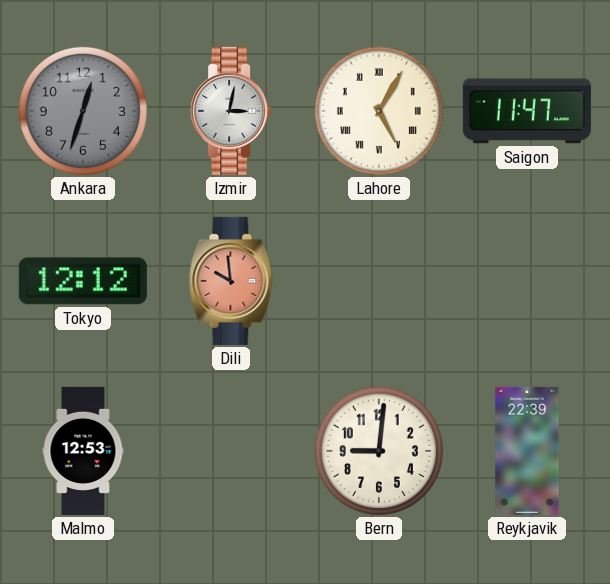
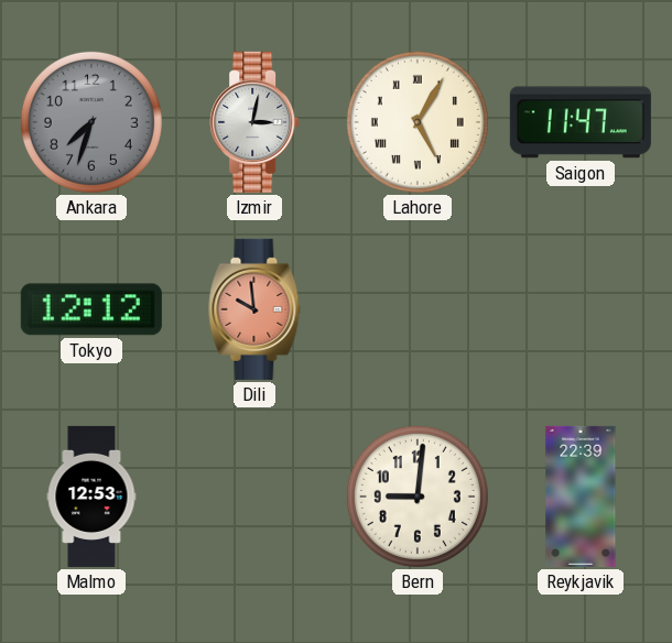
Ankara: 12:33 -> 7:33 (91, 122)
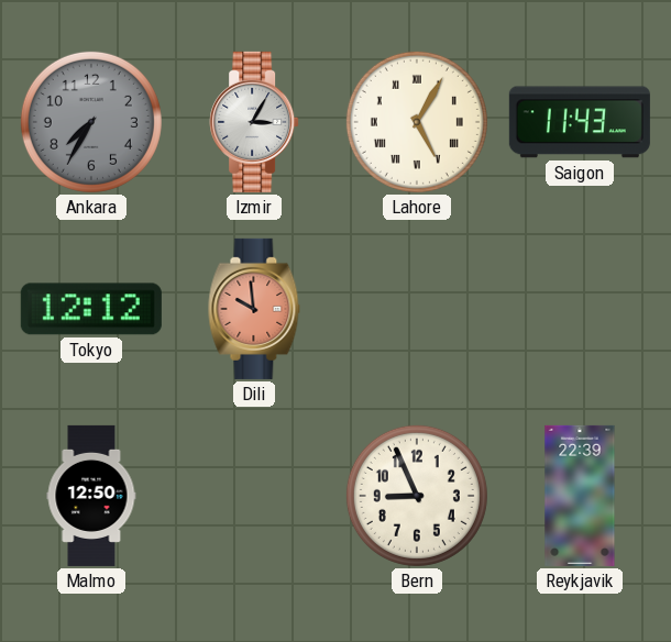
Ankara: 7:33 -> 7:35 (91, 122)
Izmir: 3:02 -> 3:05 (254, 122)
Saigon: 11:47 -> 11:43 (580, 122)
Malmo: 12:53 -> 12:50 (91, 496)
Bern: 9:01 -> 8:56 (417, 496)
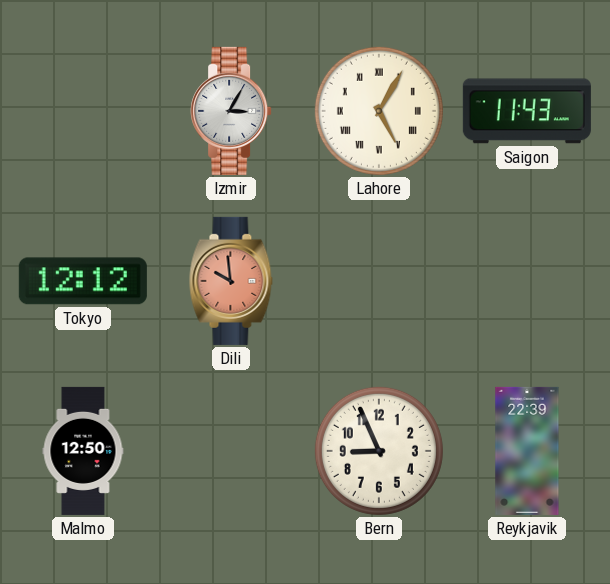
Ankara: 7:35 -> none (91, 122)
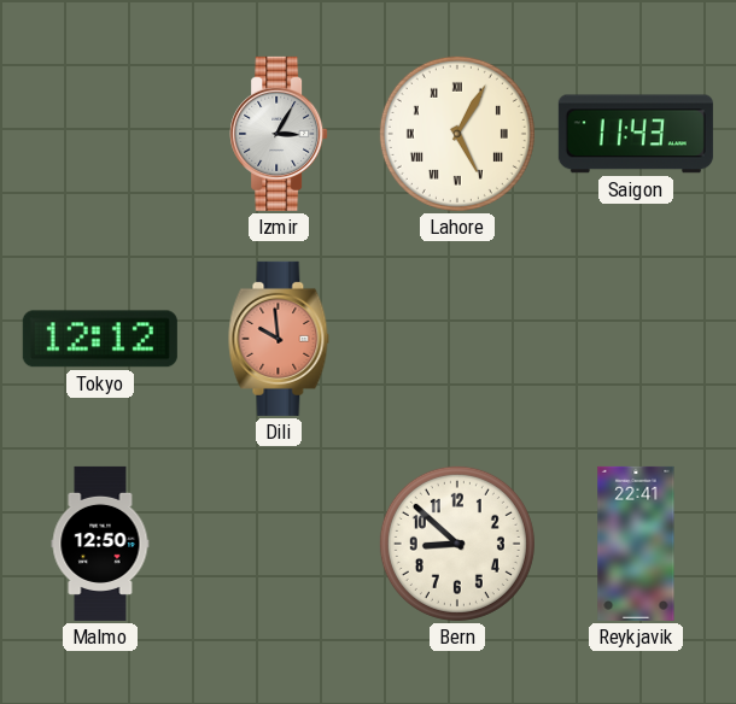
Bern: 8:56 -> 8:52 (457, 544)
Reykjavik: 22:39 -> 22:41 (636, 544)
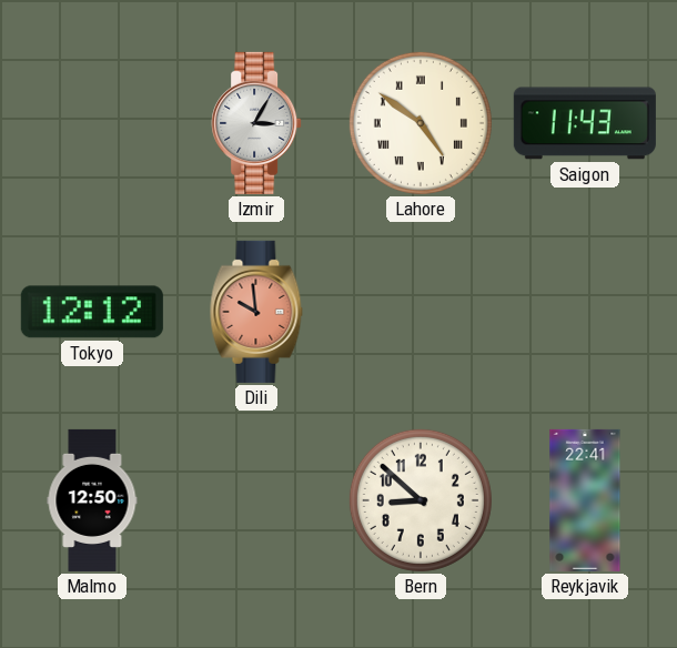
Lahore: 5:05 -> 4:51 (421, 123)
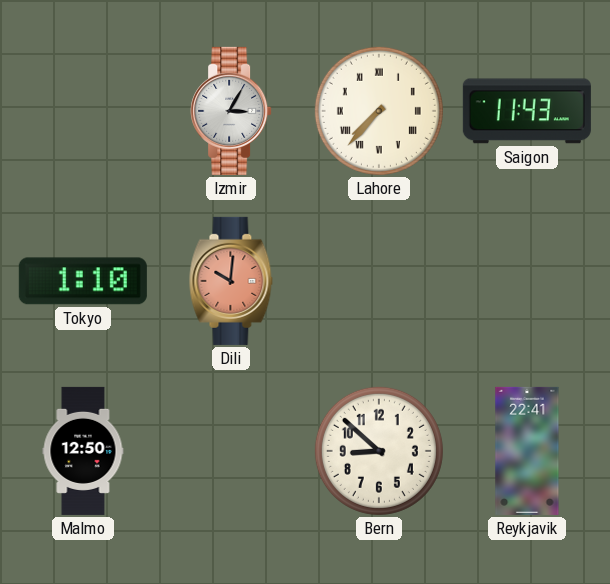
Lahore: 4:51 -> 7:37 (379, 111)
Tokyo: 12:12 -> 1:10 (83, 281)
Dili: 9:59 -> 10:01 (231, 281)
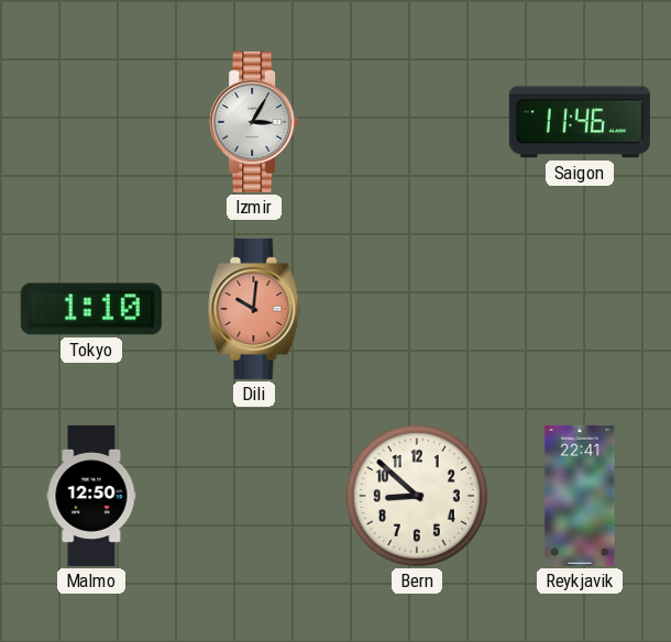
Lahore: 7:37 -> none (379, 111)
Saigon: 11:43 -> 11:46 (580, 122)
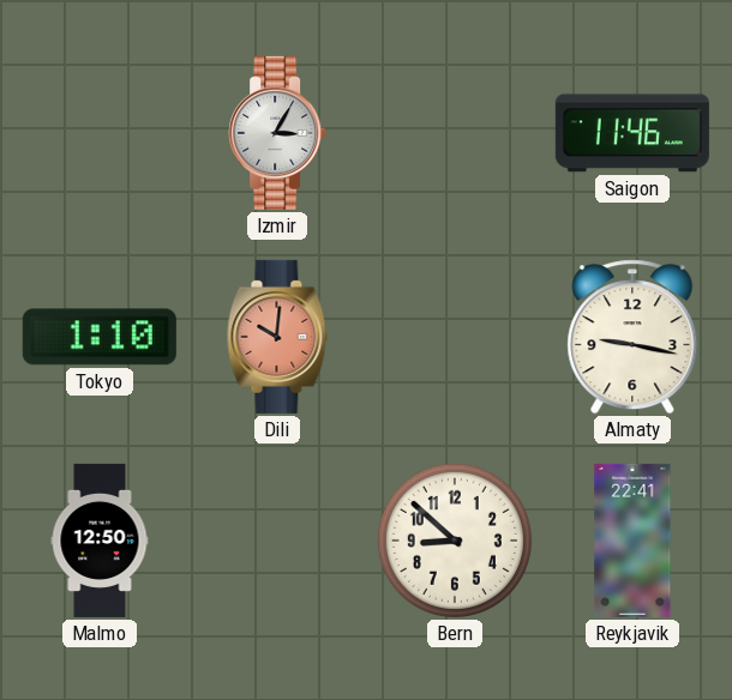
Almaty: none -> 9:17 (632, 337)
